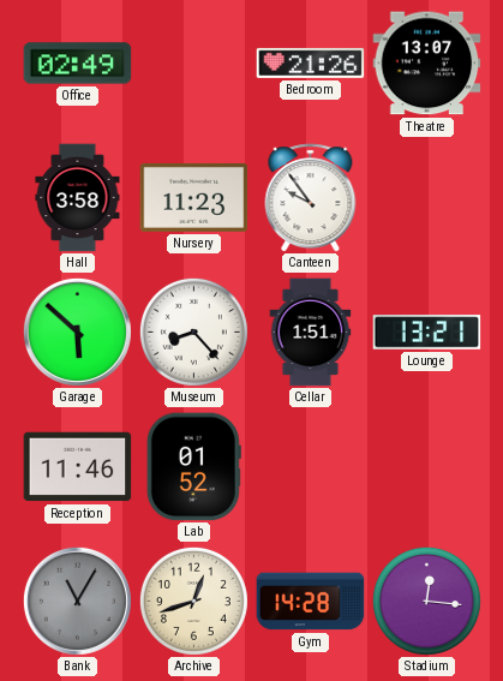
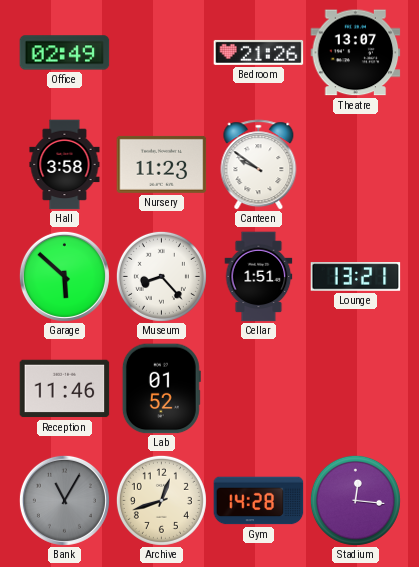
Canteen: 9:54 -> 9:51 (259, 165)
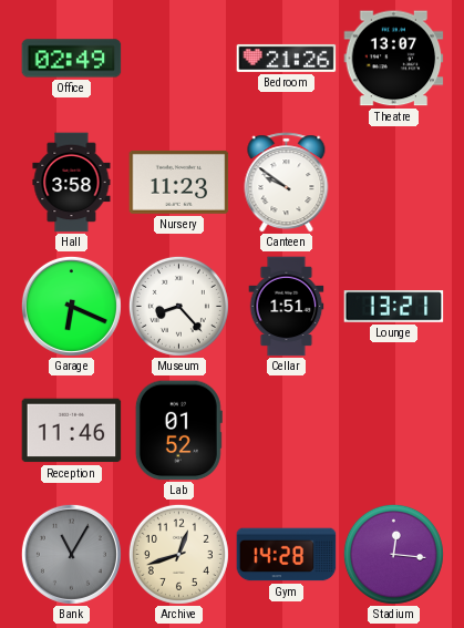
Garage: 5:52 -> 6:19 (71, 306)
